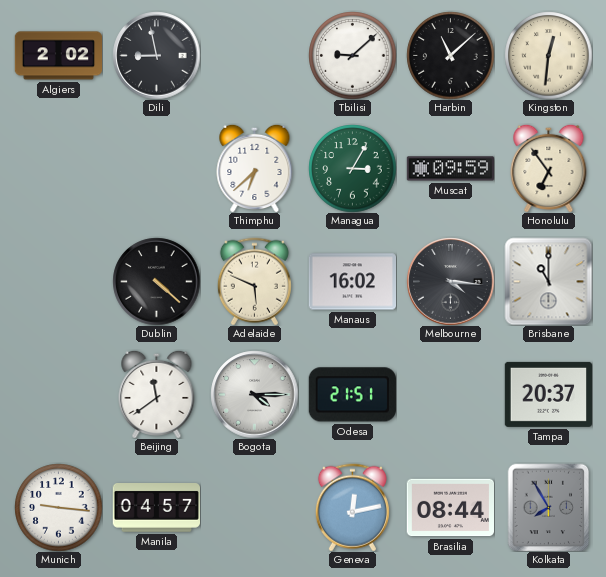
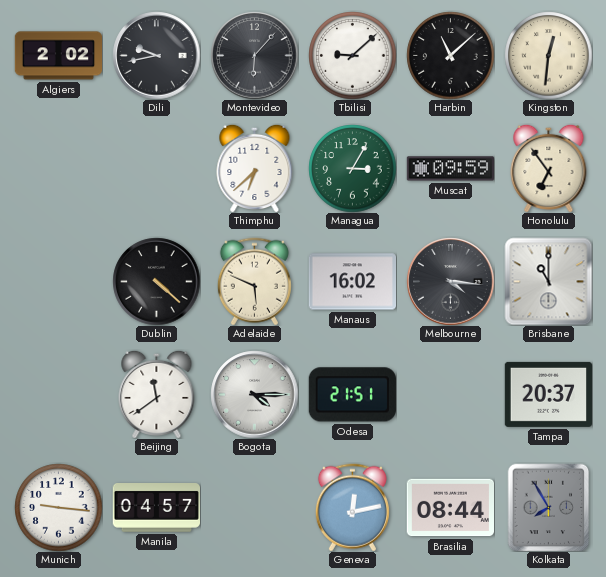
Dili: 8:58 -> 9:43 (156, 55)
Montevideo: none -> 6:07 (254, 55)
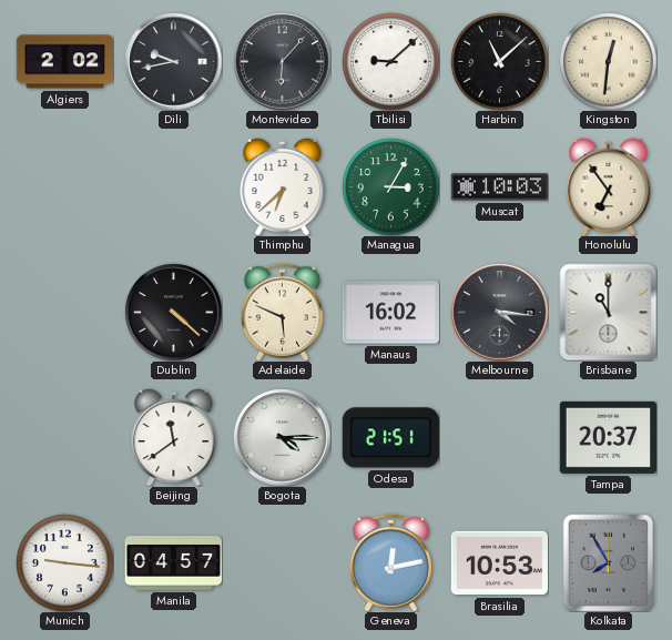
Muscat: 09:59 -> 10:03 (499, 187)
Brasilia: 08:44 -> 10:53 (499, 563)
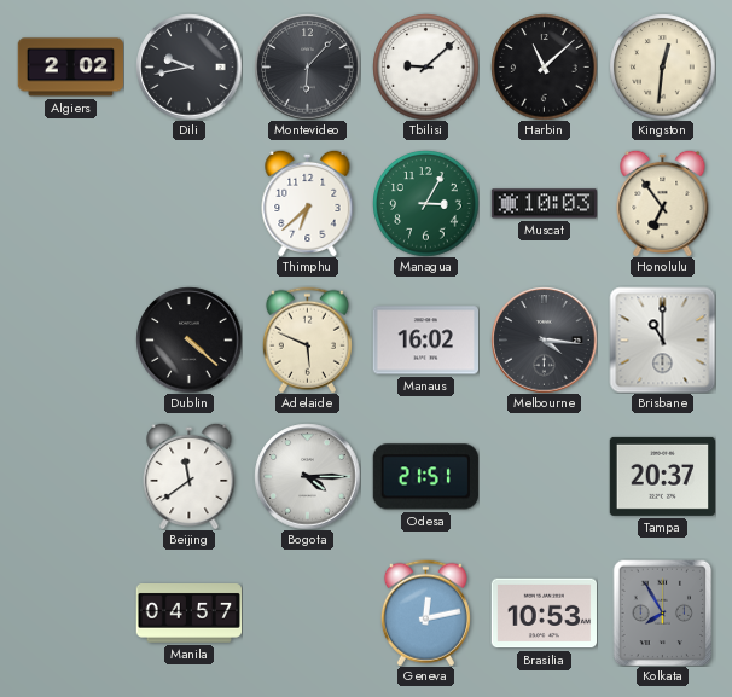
Munich: 9:16 -> none (64, 562)
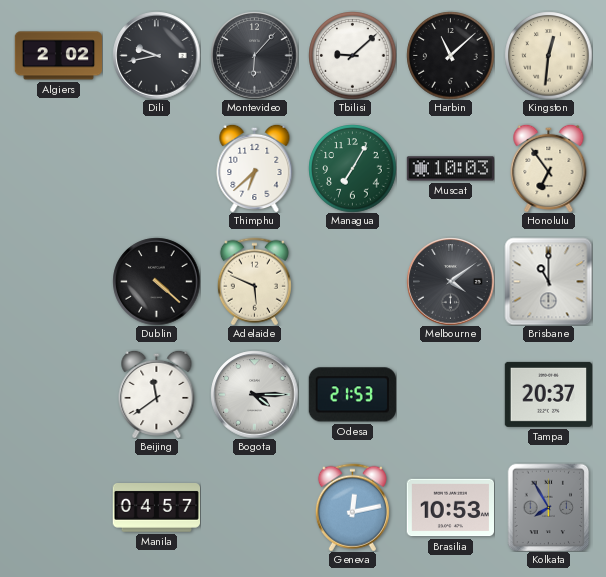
Managua: 3:05 -> 7:05 (352, 168)
Manaus: 16:02 -> none (425, 341)
Melbourne: 4:16 -> 4:09 (450, 281)
Odesa: 21:51 -> 21:53 (352, 395)
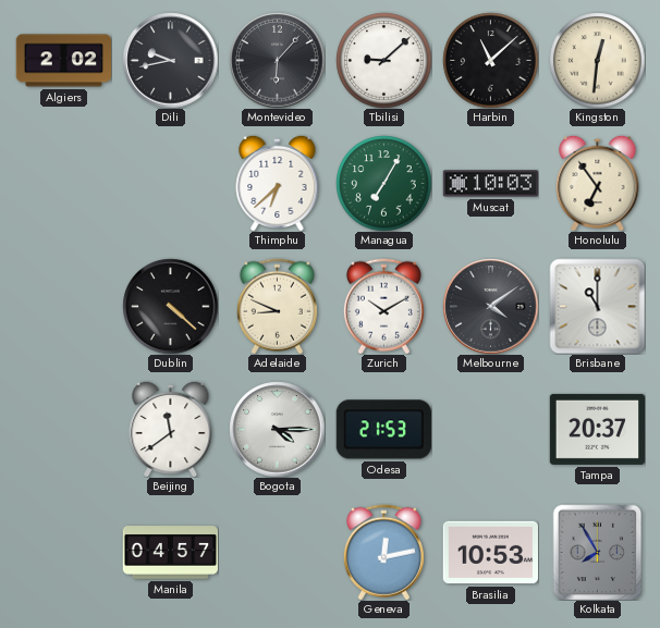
Adelaide: 5:49 -> 8:49 (277, 306)
Zurich: none -> 10:10 (383, 306)
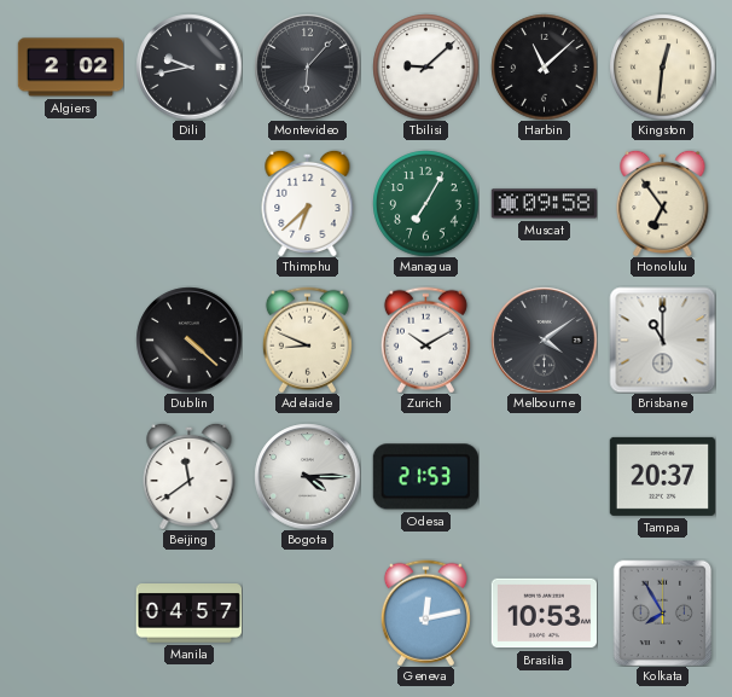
Muscat: 10:03 -> 09:58 (544, 204)
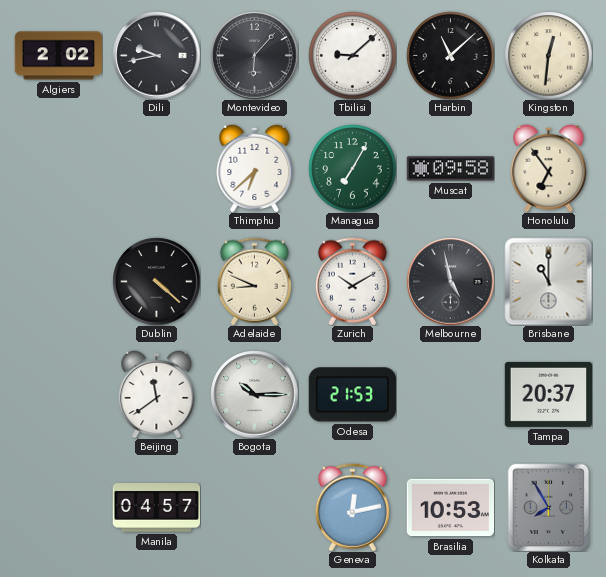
Melbourne: 4:09 -> 4:58 (450, 281)
Bogota: 4:15 -> 10:15 (254, 394)
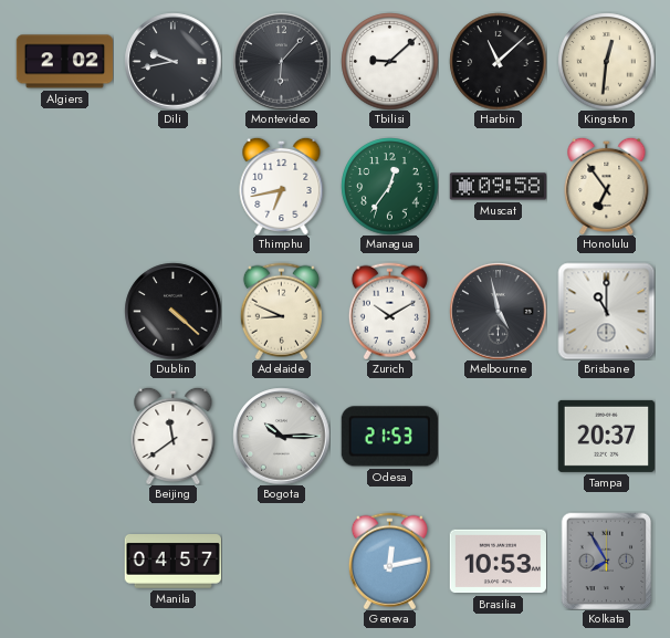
Thimphu: 6:38 -> 6:43 (282, 186)
Managua: 7:05 -> 12:36 (389, 186)
